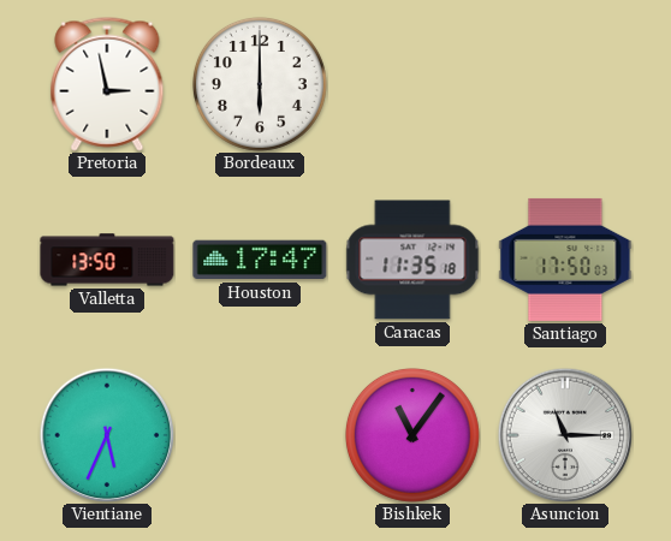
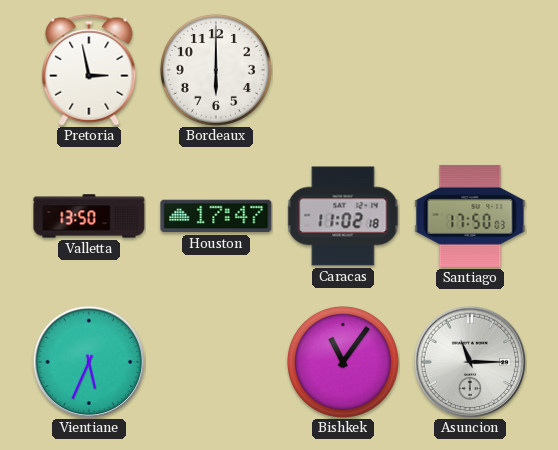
Caracas: 11:35 -> 11:02 (343, 216)
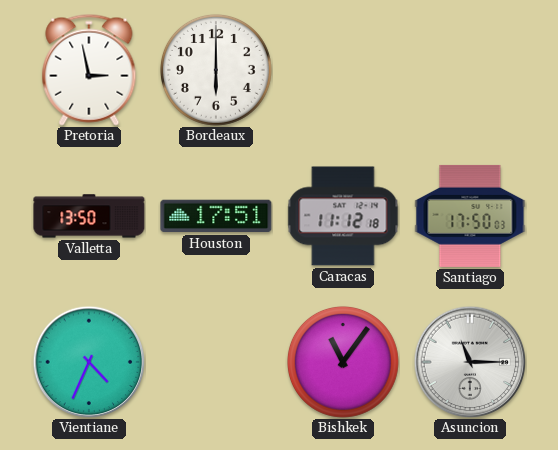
Houston: 17:47 -> 17:51 (216, 216)
Caracas: 11:02 -> 11:12 (343, 216)
Vientiane: 5:34 -> 4:34 (89, 362)
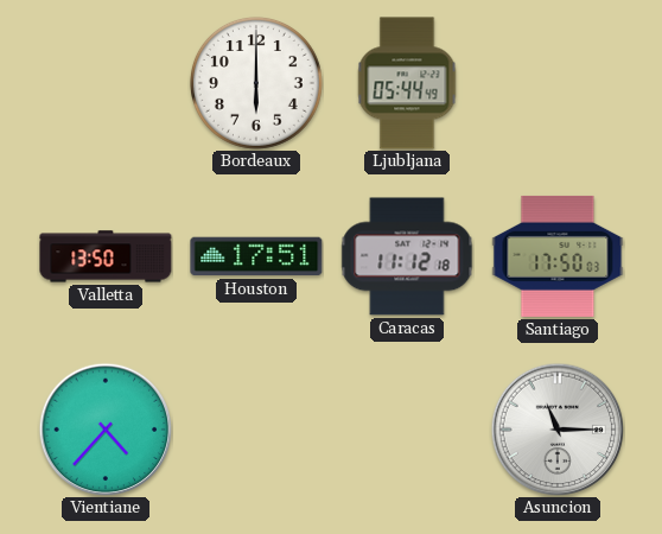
Pretoria: 2:58 -> none (89, 70)
Ljubljana: none -> 05:44 (407, 83)
Vientiane: 4:34 -> 4:37 (106, 430)
Bishkek: 11:06 -> none (343, 362)
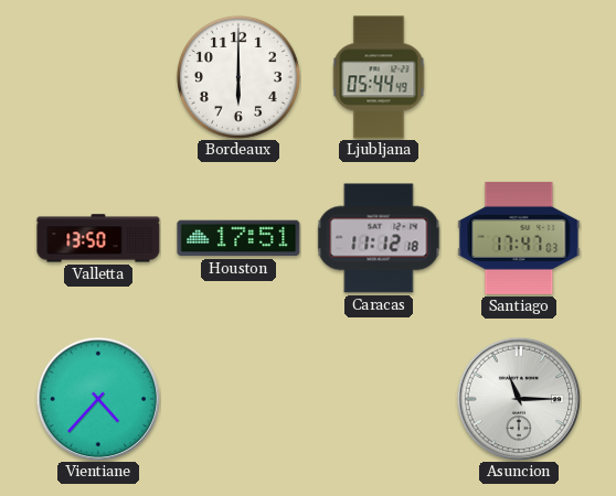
Santiago: 17:50 -> 17:47 (519, 238)
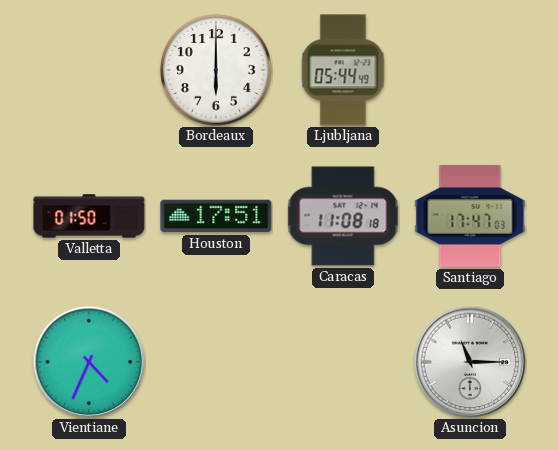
Valletta: 13:50 -> 01:50 (89, 216)
Caracas: 11:12 -> 11:08 (343, 216)
Vientiane: 4:37 -> 4:34 (89, 362)
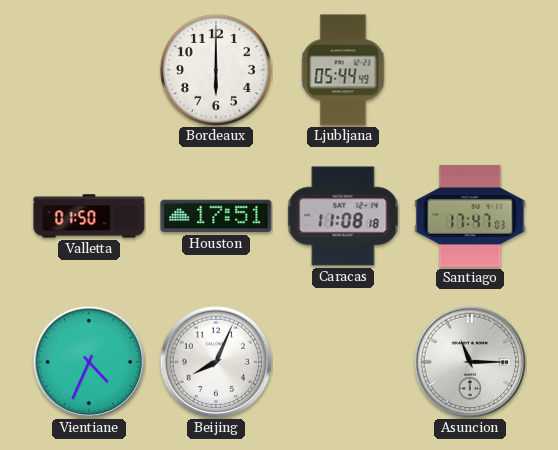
Beijing: none -> 8:04 (216, 362)
